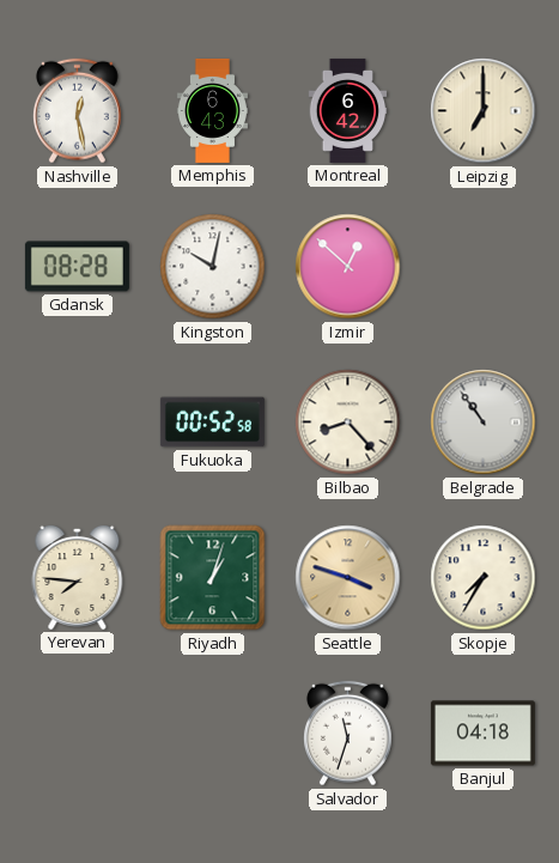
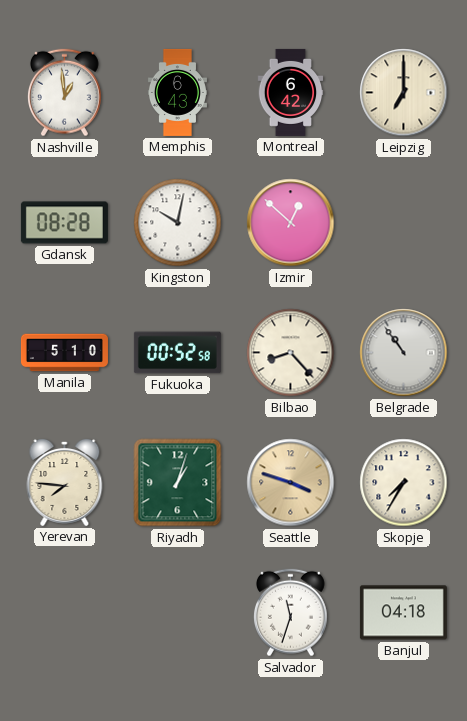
Nashville: 12:28 -> 12:59 (64, 93)
Manila: none -> 5:10 (64, 353)
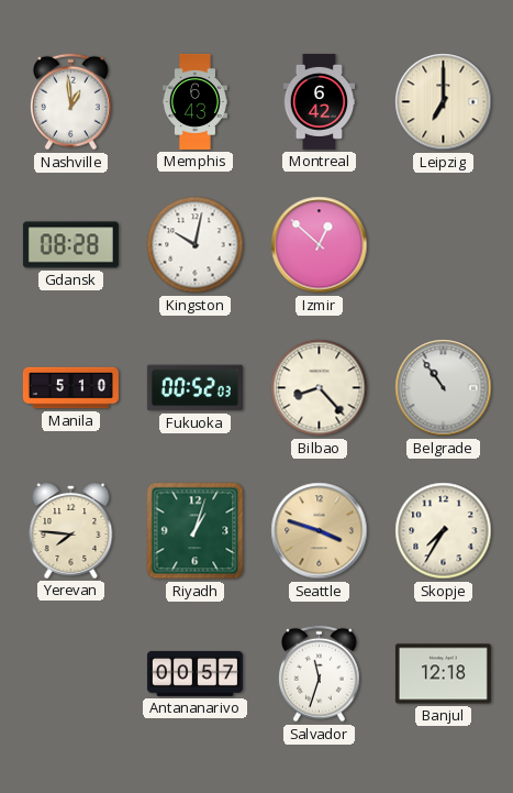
Fukuoka: 00:52:58 -> 00:52:03 (194, 388)
Antananarivo: none -> 00:57 (194, 673)
Banjul: 04:18 -> 12:18 (443, 674)
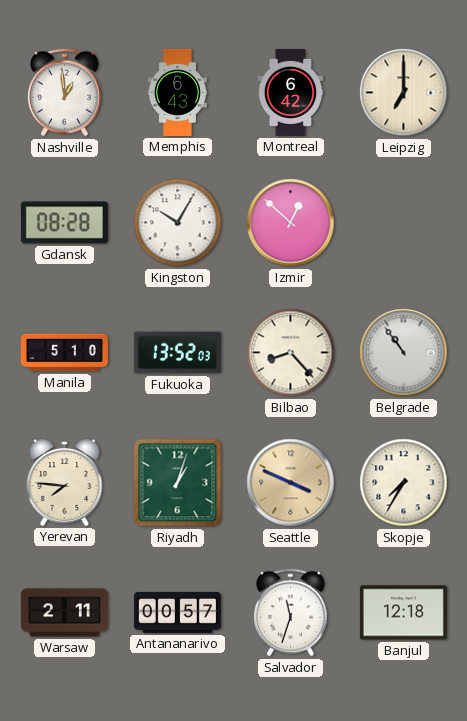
Kingston: 10:02 -> 10:05 (178, 223)
Fukuoka: 00:52 -> 13:52 (177, 353)
Seattle: 3:48 -> 3:49 (291, 483)
Warsaw: none -> 2:11 (64, 613)
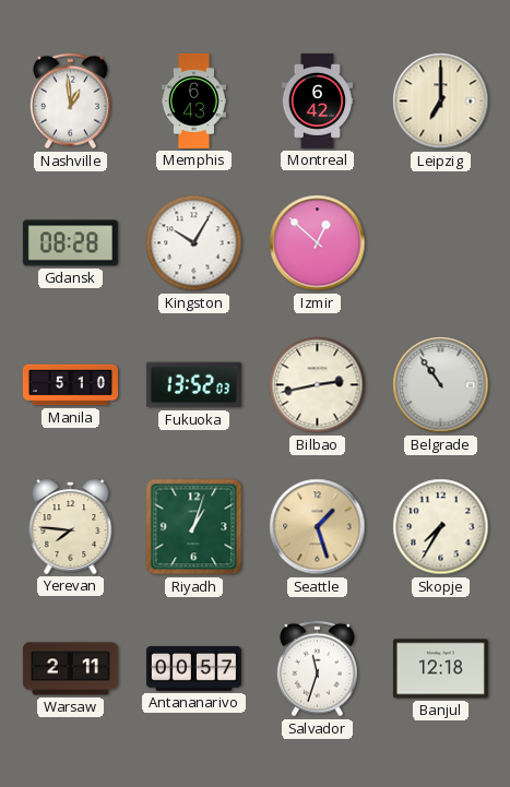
Bilbao: 8:23 -> 2:43 (318, 385)
Seattle: 3:49 -> 1:27 (318, 527)
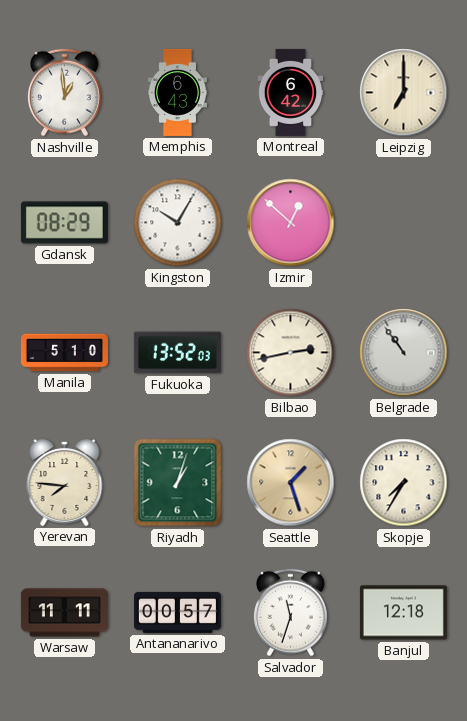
Gdansk: 08:28 -> 08:29 (64, 223)
Warsaw: 2:11 -> 11:11 (64, 613)
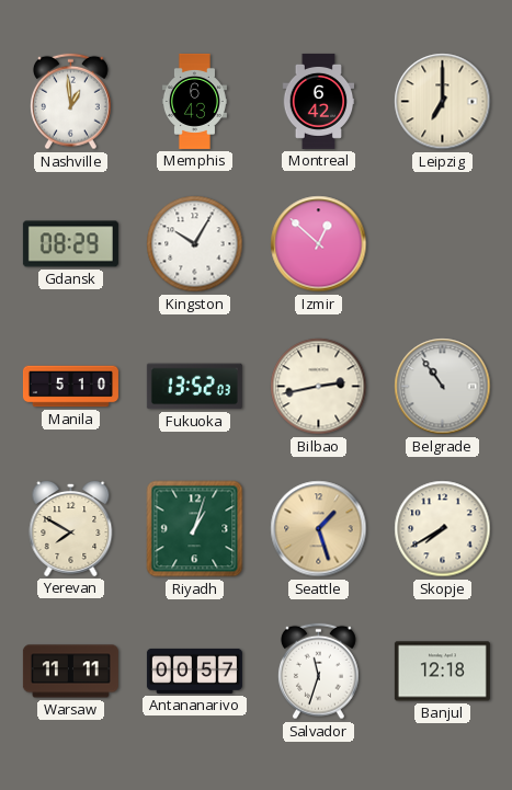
Yerevan: 7:46 -> 7:50 (71, 528)
Skopje: 7:35 -> 7:40 (443, 529)
